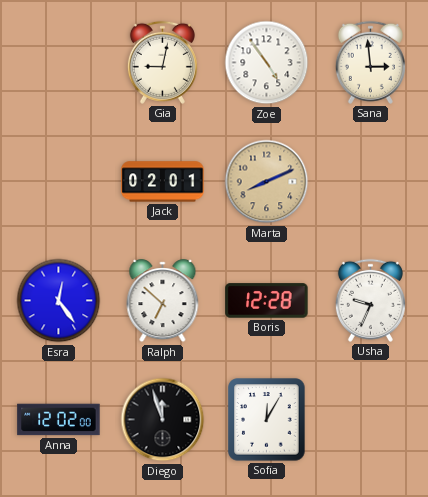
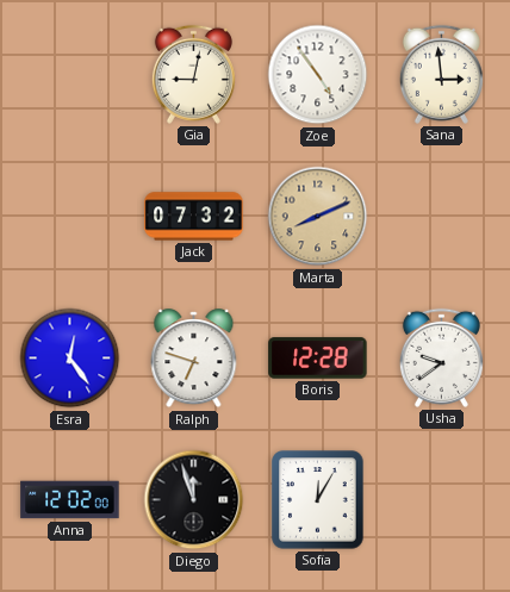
Jack: 02:01 -> 07:32 (194, 217)
Ralph: 6:52 -> 6:48 (194, 359)
Usha: 9:34 -> 9:39 (441, 357)
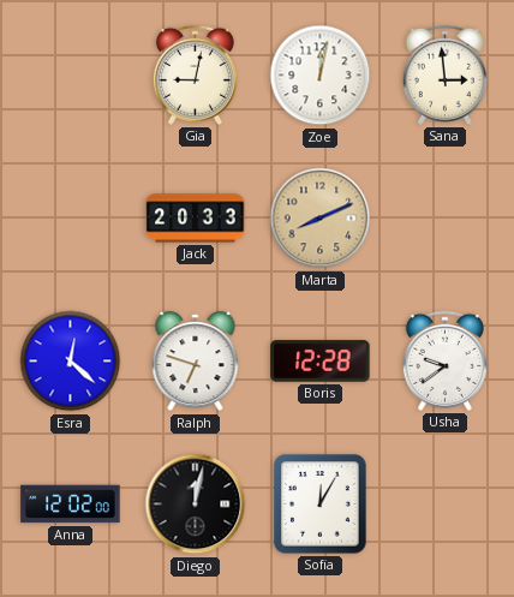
Zoe: 4:54 -> 12:02 (321, 76)
Jack: 07:32 -> 20:33 (196, 219)
Esra: 12:24 -> 12:22 (71, 362)
Diego: 11:57 -> 12:02 (196, 505)
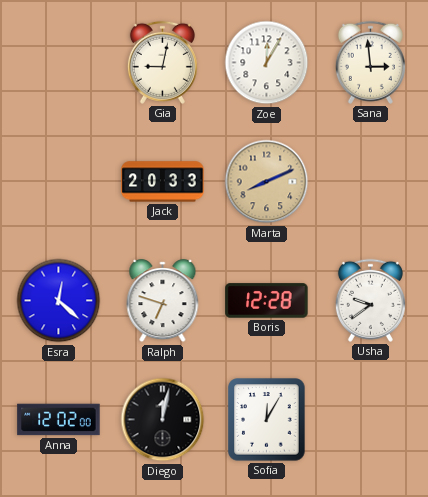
Zoe: 12:02 -> 12:05 (267, 63)
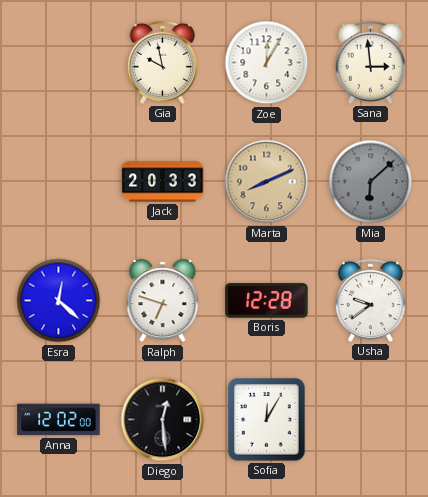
Gia: 9:02 -> 9:58 (162, 62)
Mia: none -> 6:08 (371, 182)
Diego: 12:02 -> 12:29 (163, 420)
